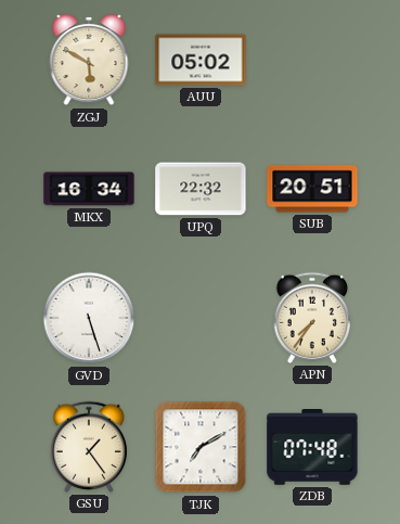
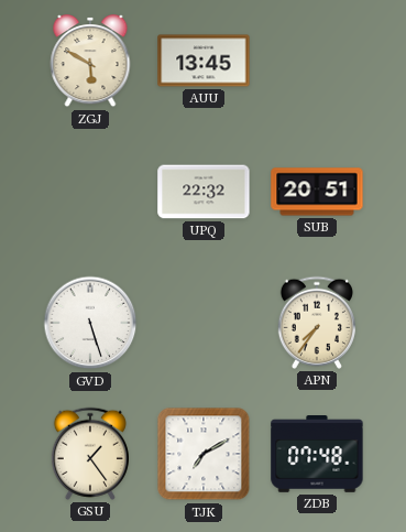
AUU: 05:02 -> 13:45 (204, 61)
MKX: 16:34 -> none (89, 189)
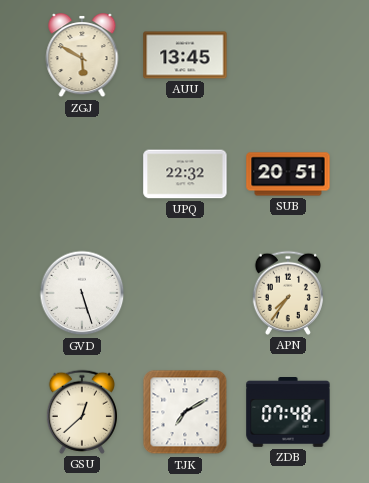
GSU: 1:24 -> 12:38 (82, 412)
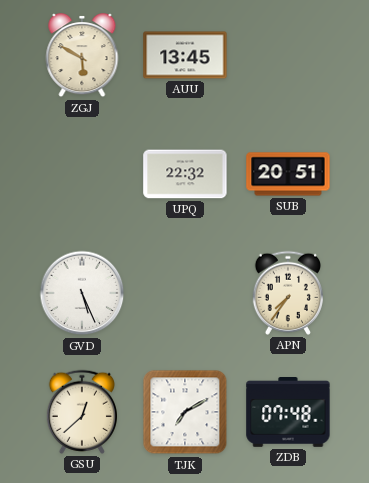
GVD: 5:27 -> 5:26 (82, 293)
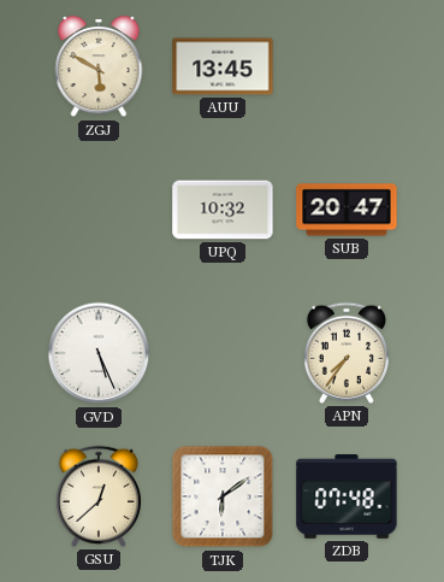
UPQ: 22:32 -> 10:32 (223, 210)
SUB: 20:51 -> 20:47 (347, 210)
TJK: 7:10 -> 6:09 (223, 496)
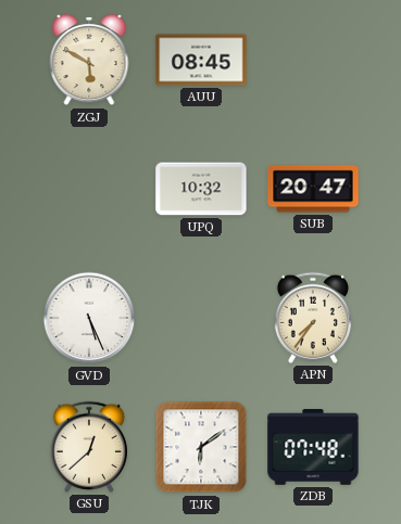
AUU: 13:45 -> 08:45 (201, 60)
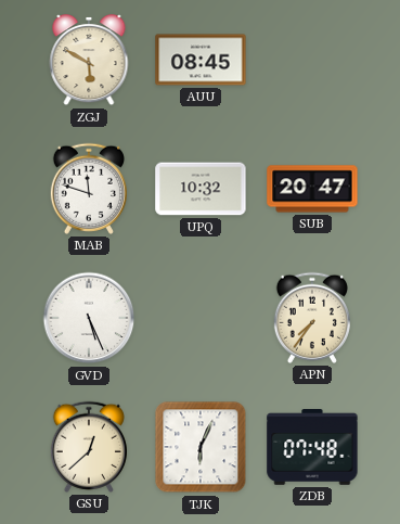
MAB: none -> 11:48 (89, 189)
TJK: 6:09 -> 6:04 (201, 447)
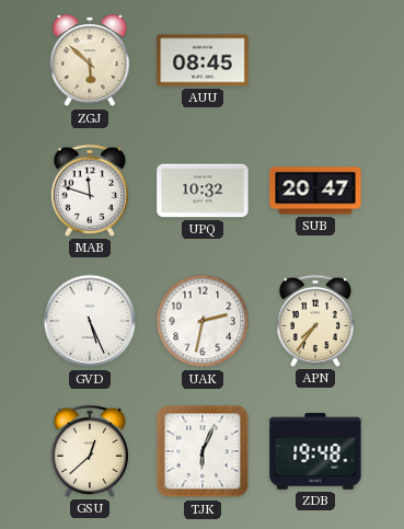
ZGJ: 5:50 -> 5:52 (90, 61)
UAK: none -> 2:32 (203, 321)
ZDB: 07:48 -> 19:48 (315, 452)
